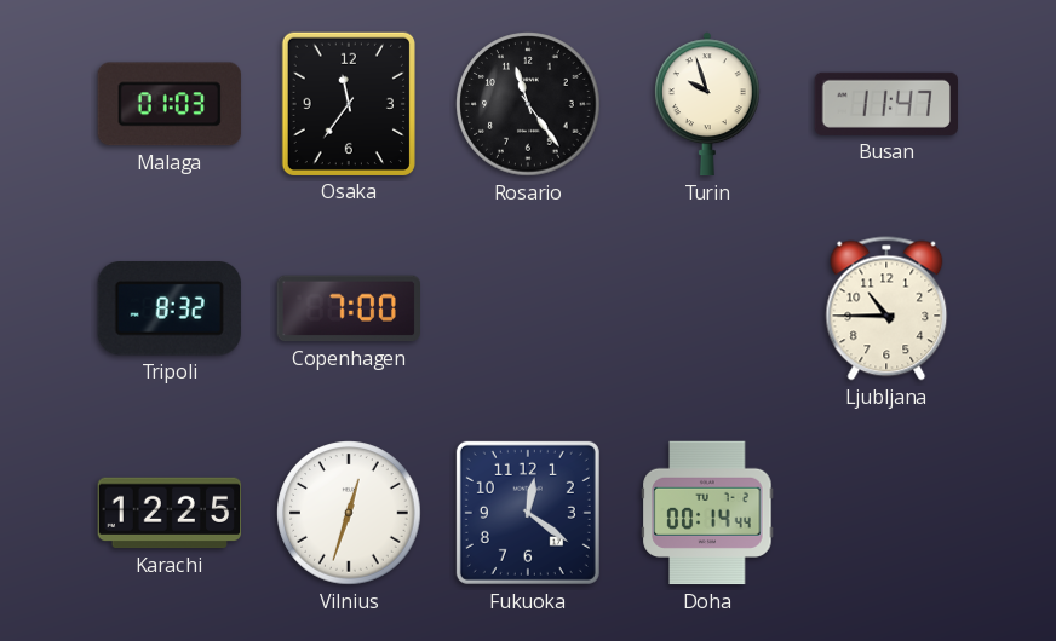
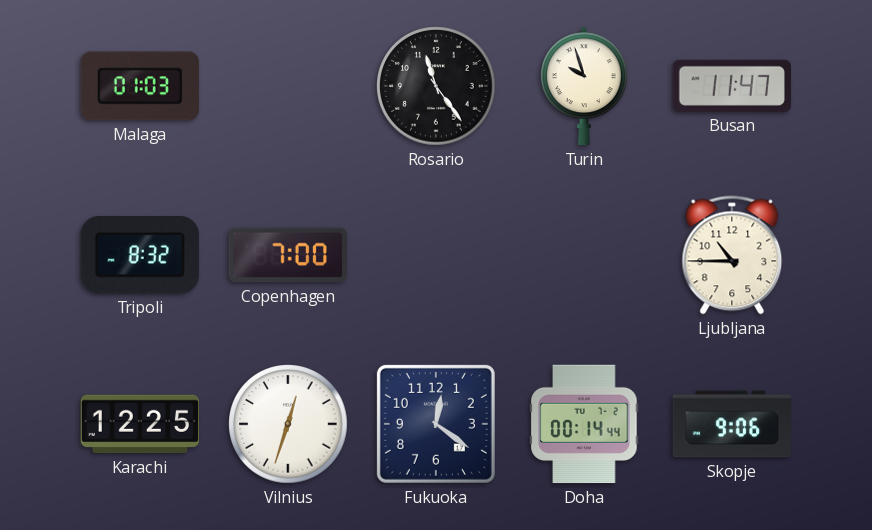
Osaka: 11:36 -> none (349, 103)
Skopje: none -> 9:06 (732, 424)
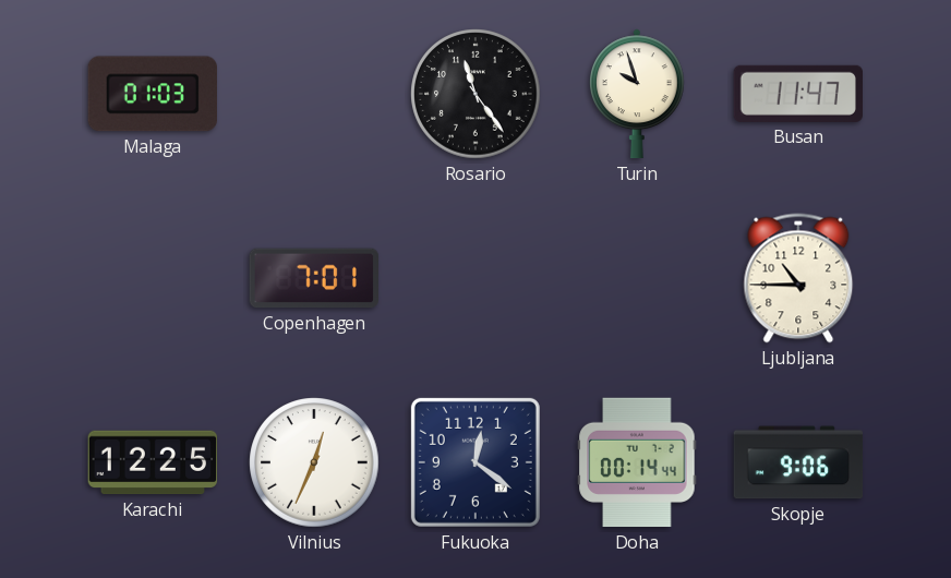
Tripoli: 8:32 -> none (140, 256)
Copenhagen: 7:00 -> 7:01 (313, 278)
Vilnius: 12:33 -> 12:34 (314, 462)
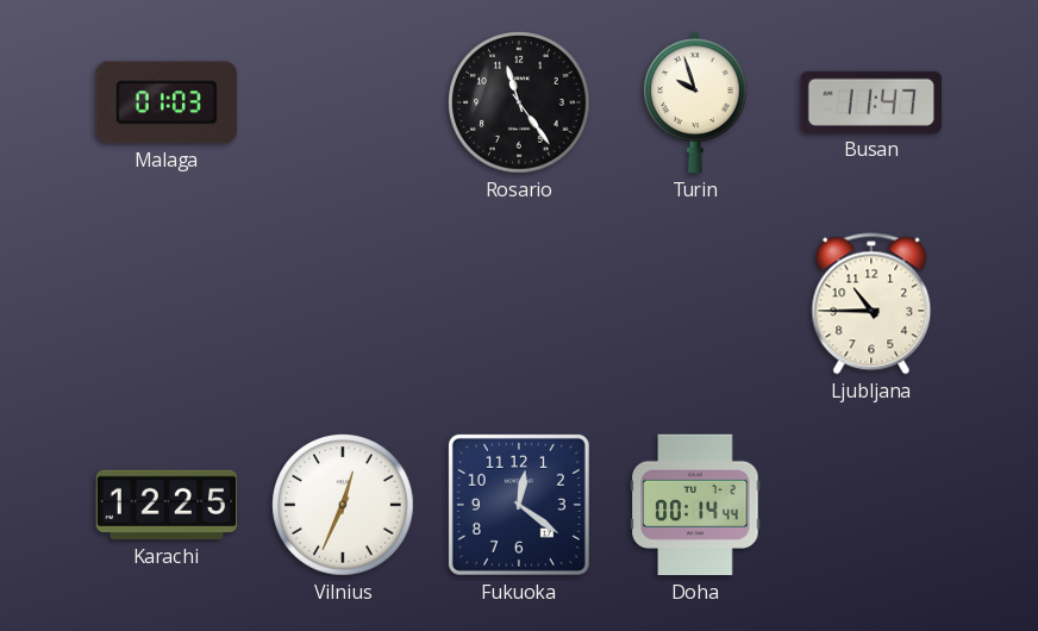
Copenhagen: 7:01 -> none (313, 278)
Skopje: 9:06 -> none (798, 462)
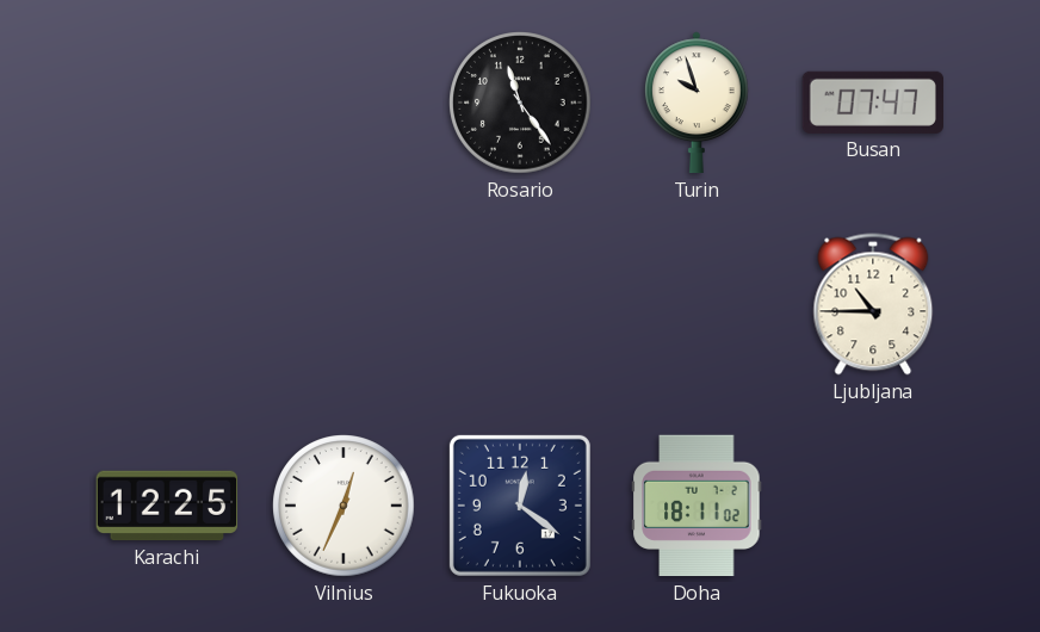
Malaga: 01:03 -> none (167, 102)
Busan: 11:47 -> 07:47 (872, 103)
Doha: 00:14 -> 18:11 (697, 506)
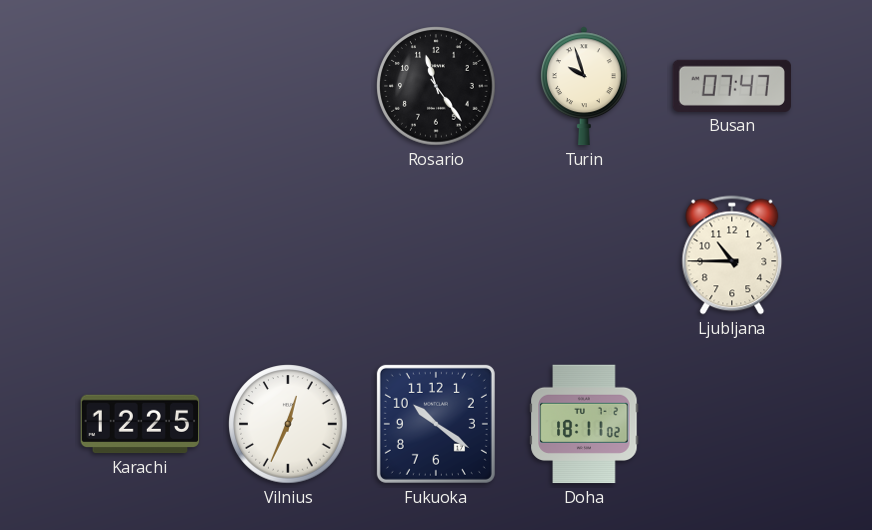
Fukuoka: 12:21 -> 10:21 (436, 424)
